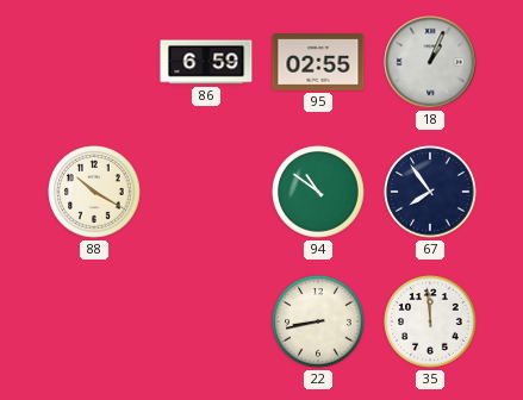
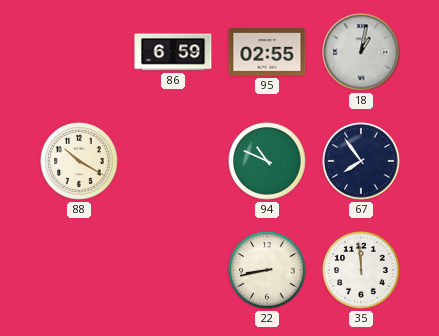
18: 1:04 -> 1:02 (361, 52)
94: 10:51 -> 10:49 (267, 161)
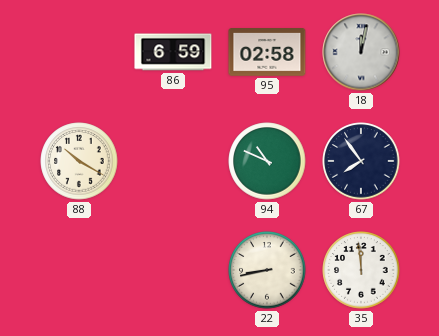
95: 02:55 -> 02:58 (267, 53)
18: 1:02 -> 12:02 (361, 52)
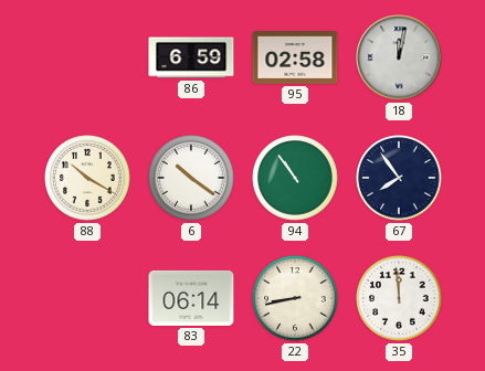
6: none -> 10:21 (191, 178)
94: 10:49 -> 10:54 (295, 178)
83: none -> 06:14 (191, 298)
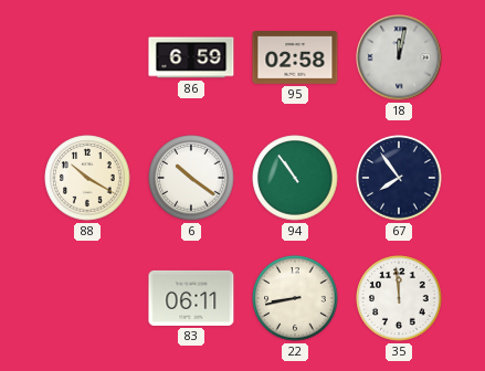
83: 06:14 -> 06:11 (191, 298)
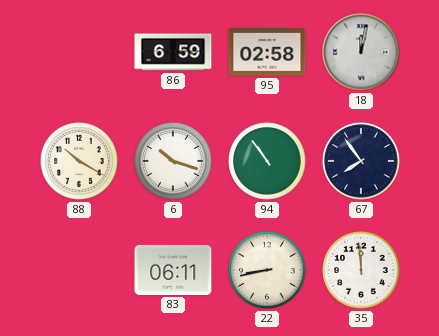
6: 10:21 -> 10:18 (173, 161)
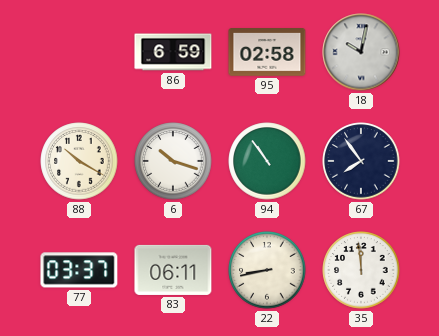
18: 12:02 -> 10:02 (361, 52)
77: none -> 03:37 (79, 270)
